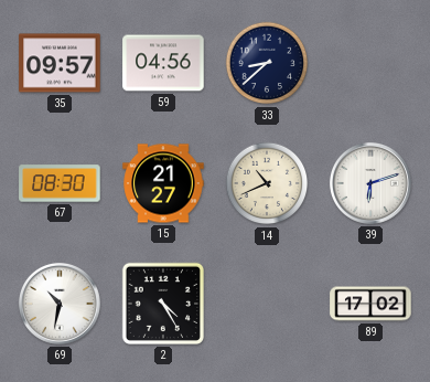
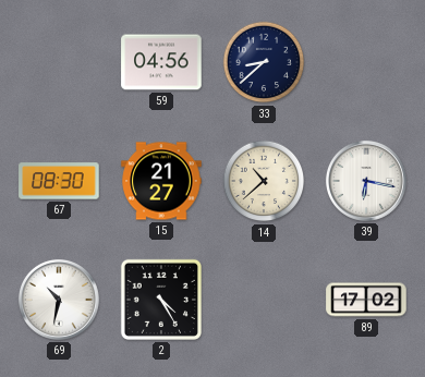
35: 09:57 -> none (60, 63)
14: 10:41 -> 10:38 (264, 181)
39: 6:12 -> 6:17 (366, 181)
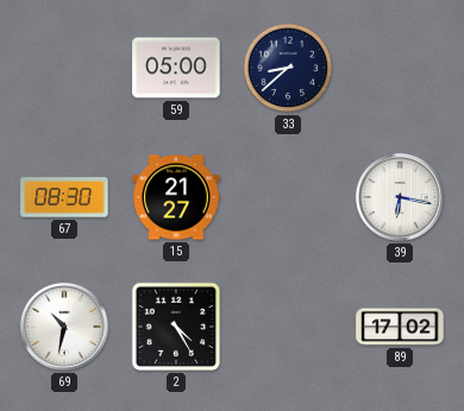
59: 04:56 -> 05:00 (176, 68)
14: 10:38 -> none (264, 181)
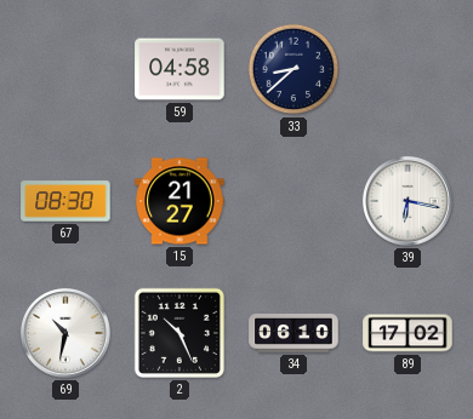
59: 05:00 -> 04:58 (179, 69)
2: 4:25 -> 10:26 (179, 333)
34: none -> 06:10 (294, 334)
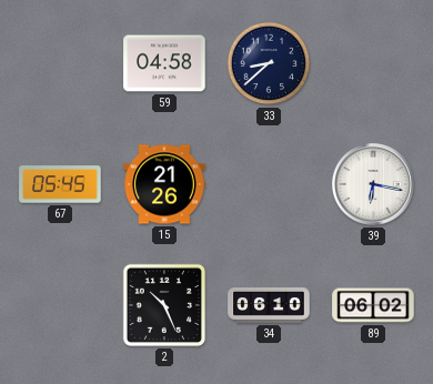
67: 08:30 -> 05:45 (60, 184)
15: 21:27 -> 21:26 (164, 184)
69: 10:32 -> none (65, 333)
89: 17:02 -> 06:02 (373, 305)
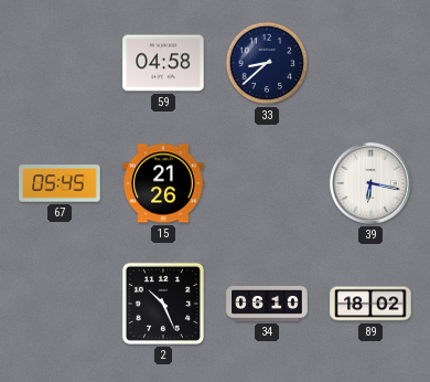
89: 06:02 -> 18:02 (370, 304)
